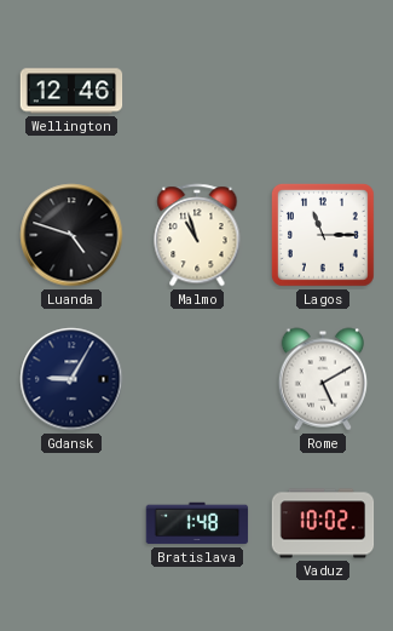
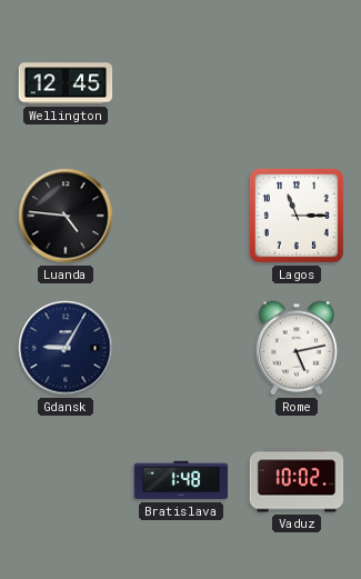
Wellington: 12:46 -> 12:45 (66, 83)
Luanda: 4:48 -> 4:46 (66, 216)
Malmo: 10:57 -> none (197, 235)
Rome: 5:10 -> 5:13 (297, 348)
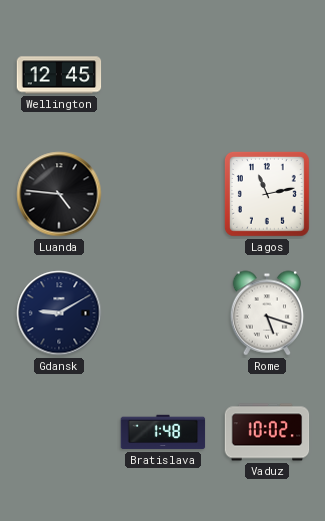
Lagos: 11:15 -> 11:13 (267, 194)
Gdansk: 9:05 -> 9:10 (59, 313)
Rome: 5:13 -> 5:18 (267, 313)
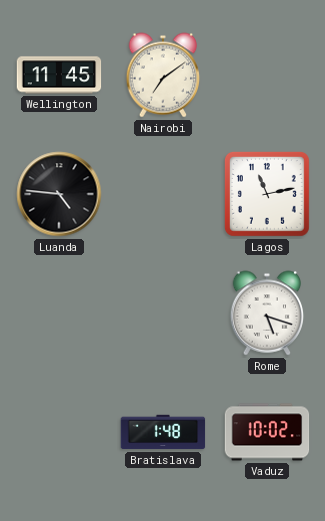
Wellington: 12:45 -> 11:45 (59, 75)
Nairobi: none -> 7:09 (163, 75)
Gdansk: 9:10 -> none (59, 313)
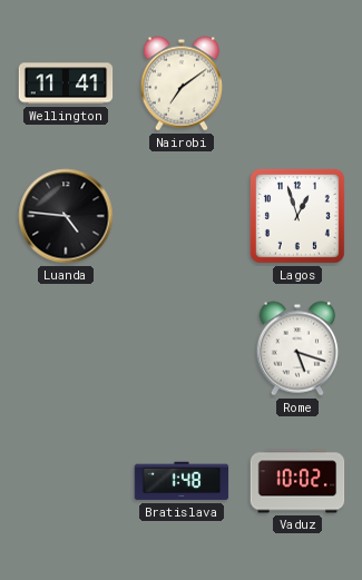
Wellington: 11:45 -> 11:41 (66, 83)
Lagos: 11:13 -> 12:57 (297, 216)
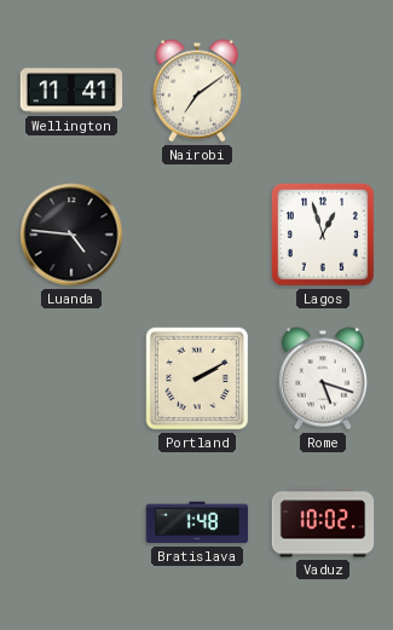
Portland: none -> 2:10 (197, 378)
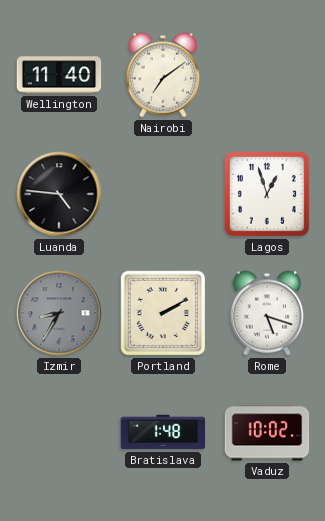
Wellington: 11:41 -> 11:40 (59, 75)
Izmir: none -> 8:35 (59, 313)
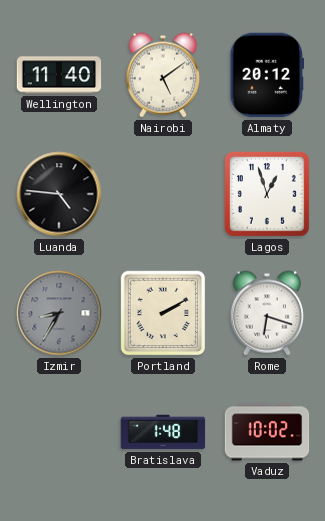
Nairobi: 7:09 -> 5:09 (163, 75)
Almaty: none -> 20:12 (266, 75)
Rome: 5:18 -> 6:18 (267, 313)
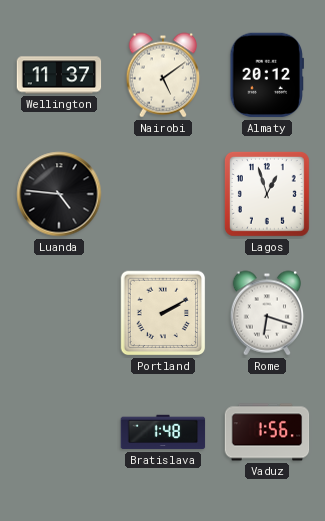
Wellington: 11:40 -> 11:37 (59, 75)
Izmir: 8:35 -> none (59, 313)
Vaduz: 10:02 -> 1:56 (267, 432)
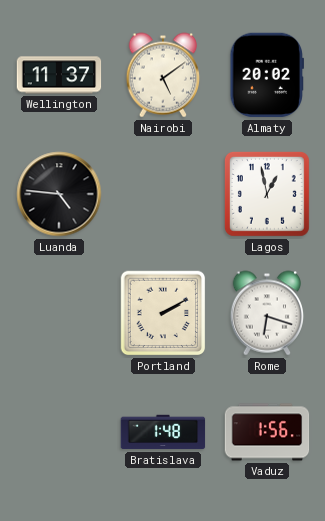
Almaty: 20:12 -> 20:02 (266, 75)
Lagos: 12:57 -> 12:58 (267, 194)
